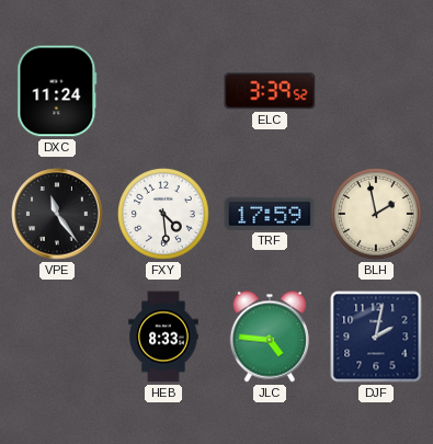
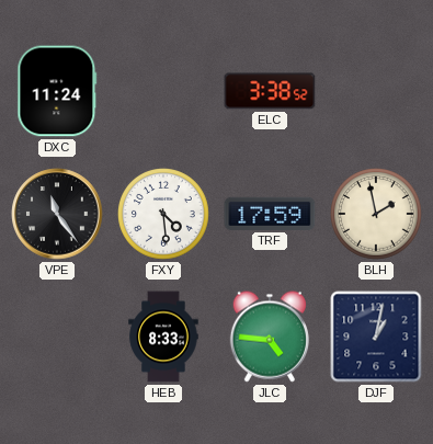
ELC: 3:39 -> 3:38 (270, 91)
DJF: 2:02 -> 1:02 (376, 337)
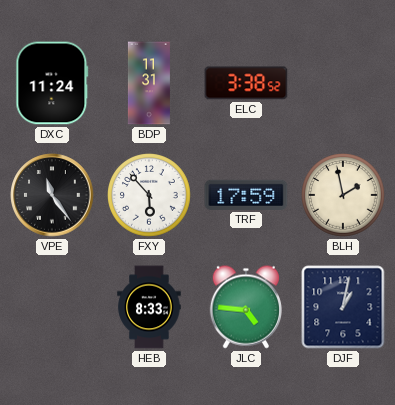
BDP: none -> 11:31 (149, 83)
FXY: 4:29 -> 5:53 (150, 196)
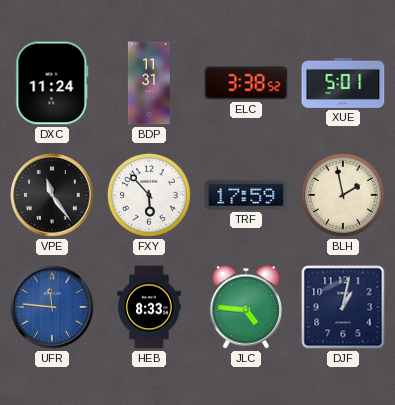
XUE: none -> 5:01 (343, 83)
UFR: none -> 11:46 (52, 307)
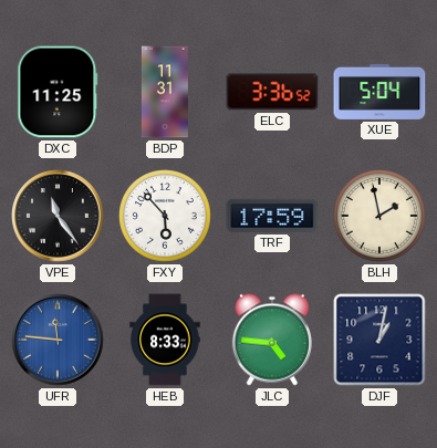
DXC: 11:24 -> 11:25 (58, 92)
ELC: 3:38 -> 3:36 (272, 92)
XUE: 5:01 -> 5:04 (379, 92)
